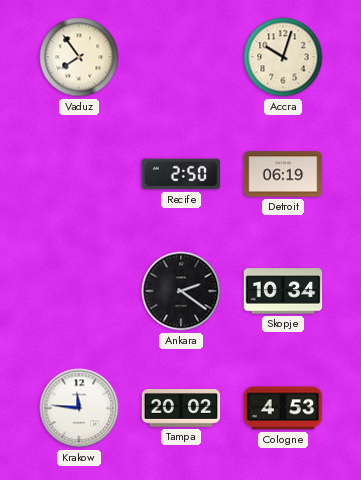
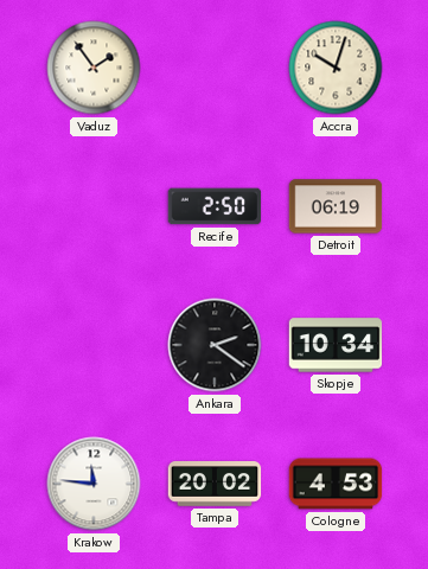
Vaduz: 7:54 -> 1:54 (94, 68)
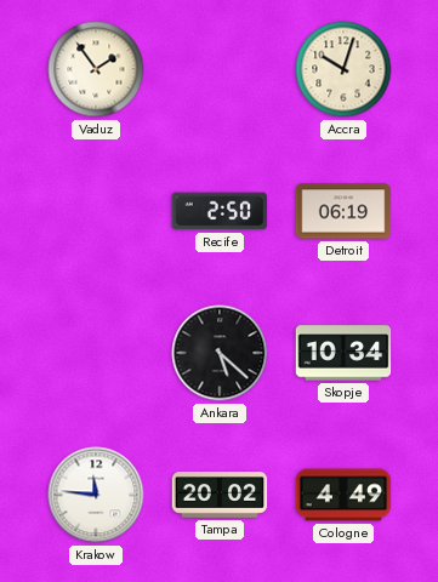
Ankara: 2:21 -> 5:22 (220, 353)
Cologne: 4:53 -> 4:49 (343, 495)
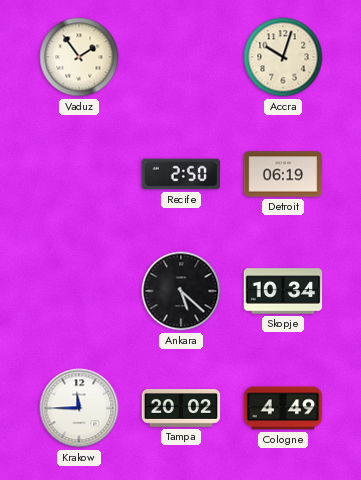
Krakow: 11:46 -> 11:45 (79, 408)
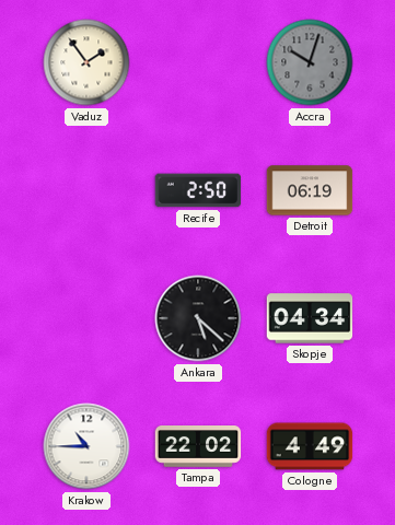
Accra dial: cream -> grey (310, 62)
Skopje: 10:34 -> 04:34 (310, 318)
Krakow: 11:45 -> 10:45 (86, 446)
Tampa: 20:02 -> 22:02 (198, 446)
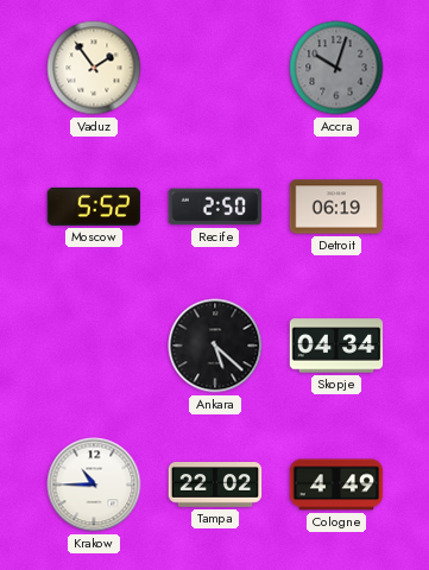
Moscow: none -> 5:52 (94, 207)
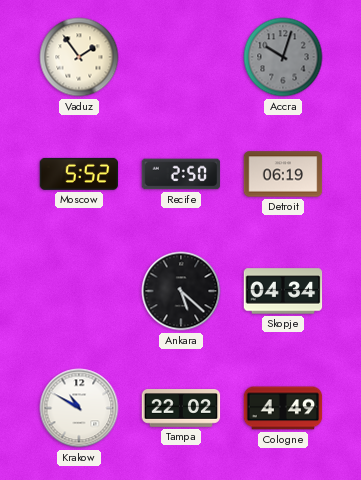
Krakow: 10:45 -> 10:50 (79, 408)
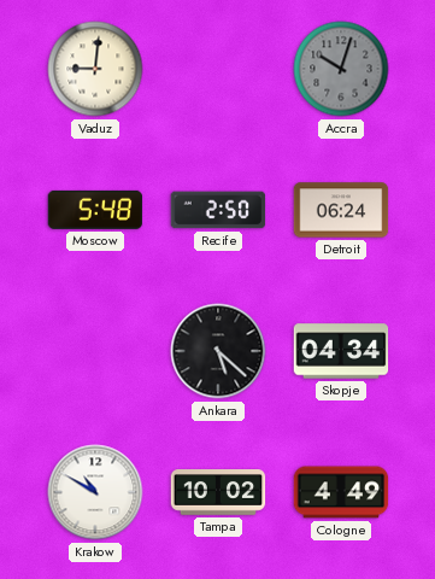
Vaduz: 1:54 -> 9:01 (95, 69)
Moscow: 5:52 -> 5:48 (95, 210)
Detroit: 06:19 -> 06:24 (341, 210)
Tampa: 22:02 -> 10:02 (218, 492)
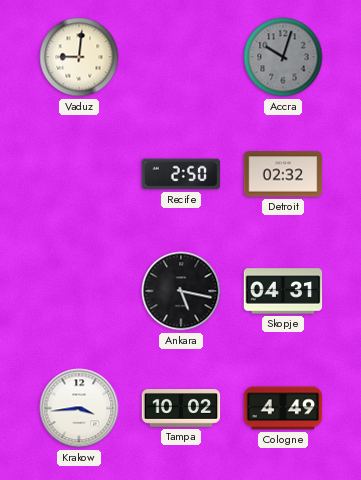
Moscow: 5:48 -> none (95, 210)
Detroit: 06:24 -> 02:32 (283, 174)
Ankara: 5:22 -> 5:17 (181, 291)
Skopje: 04:34 -> 04:31 (283, 291)
Krakow: 10:50 -> 3:44 (79, 408)
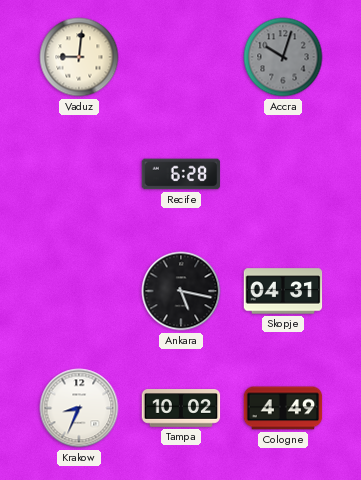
Recife: 2:50 -> 6:28 (181, 174)
Detroit: 02:32 -> none (283, 174)
Krakow: 3:44 -> 8:34 (79, 408)
